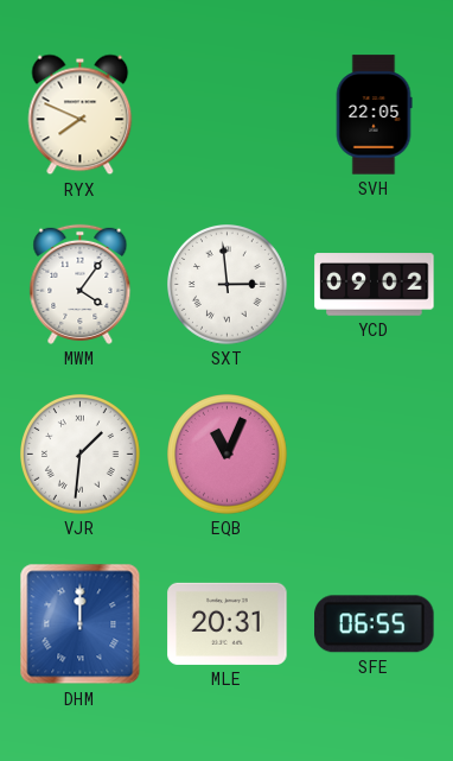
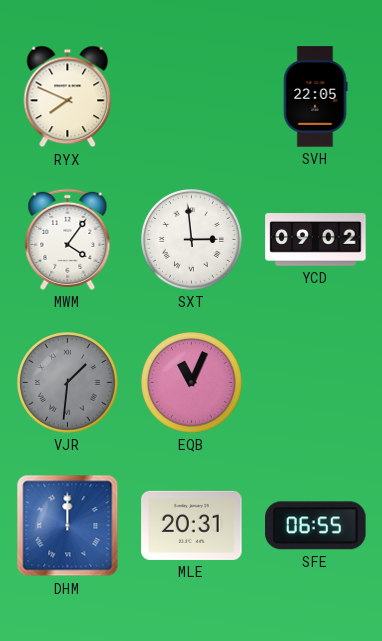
VJR dial: white -> grey (68, 383)
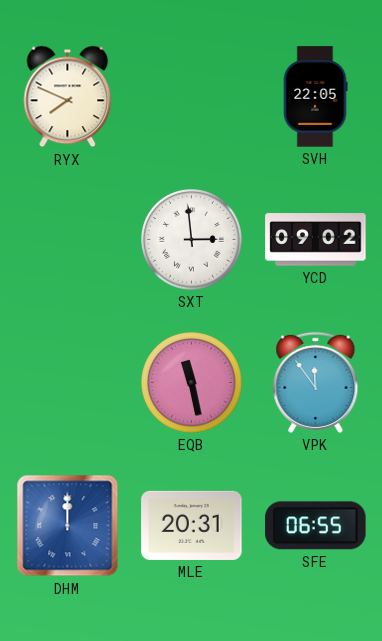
MWM: 4:06 -> none (68, 239)
VJR: 1:31 -> none (68, 383)
EQB: 11:04 -> 11:28 (192, 383)
VPK: none -> 11:54 (316, 382)
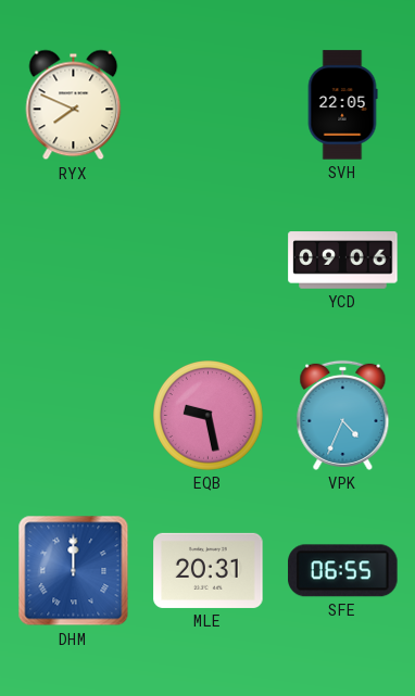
SXT: 2:59 -> none (192, 240)
YCD: 09:02 -> 09:06 (343, 261)
EQB: 11:28 -> 9:28 (209, 416)
VPK: 11:54 -> 4:34 (343, 415)
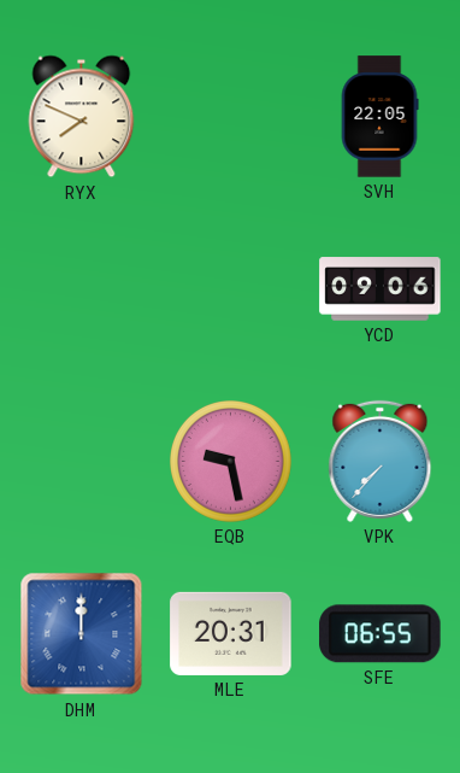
VPK: 4:34 -> 7:37 (381, 461)
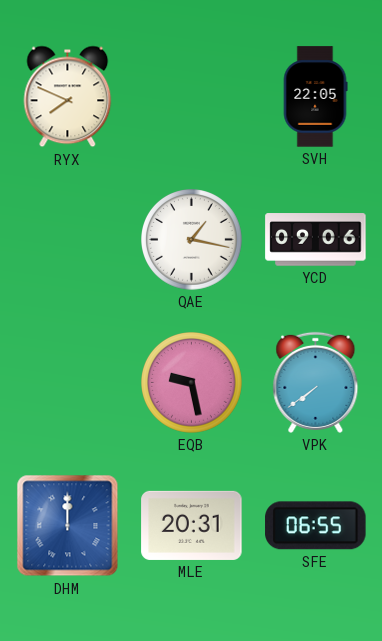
QAE: none -> 1:17 (192, 240)
VPK: 7:37 -> 7:39 (316, 382)
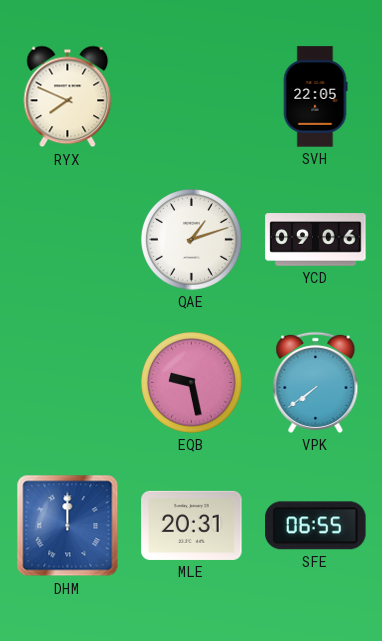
QAE: 1:17 -> 1:12 (192, 240)
